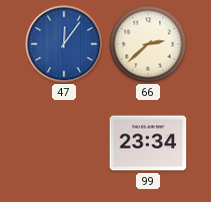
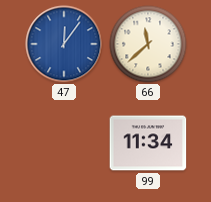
66: 2:38 -> 11:38 (148, 44)
99: 23:34 -> 11:34 (148, 143)
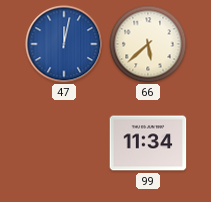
47: 12:06 -> 12:02 (64, 44)
66: 11:38 -> 5:38 (148, 44)
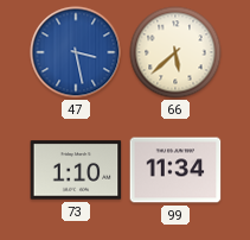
47: 12:02 -> 3:28 (76, 52)
73: none -> 1:10 (76, 170)
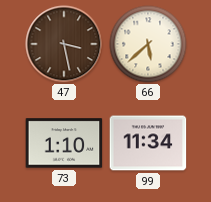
47 dial: blue -> brown (64, 44)
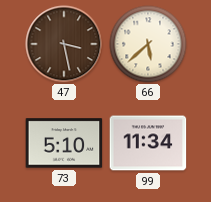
73: 1:10 -> 5:10 (64, 143)
